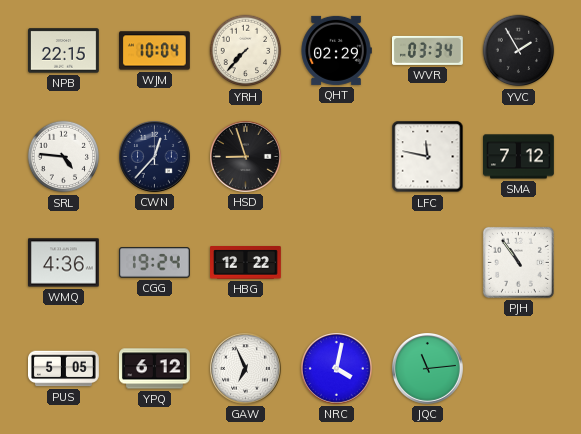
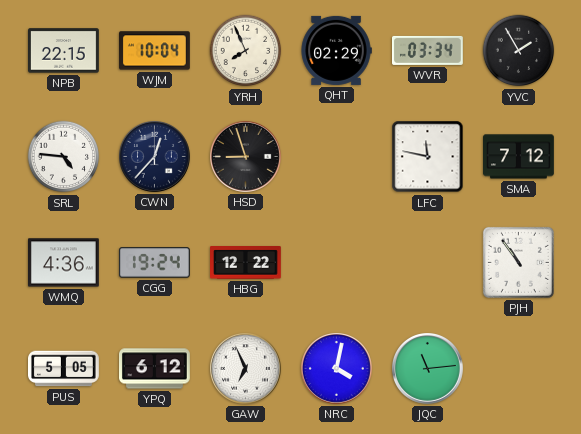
YRH: 7:37 -> 7:56 (246, 51)
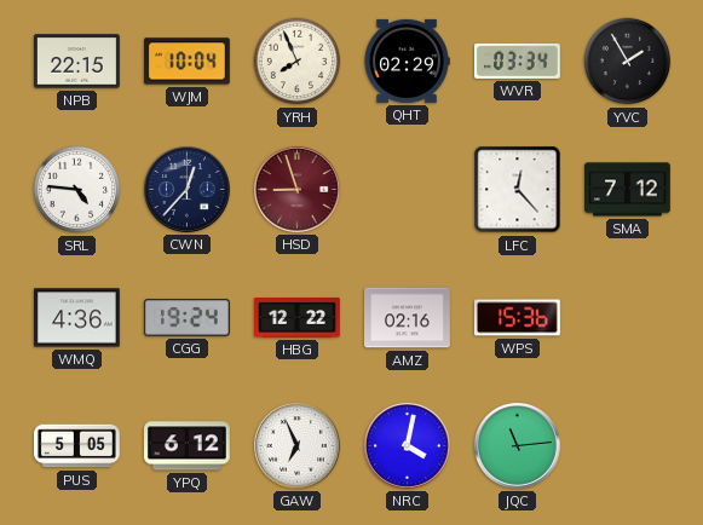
HSD dial: black -> burgundy (298, 190)
LFC: 11:47 -> 12:23 (518, 190)
AMZ: none -> 02:16 (408, 318)
WPS: none -> 15:36 (517, 318)
PJH: 10:54 -> none (518, 262)
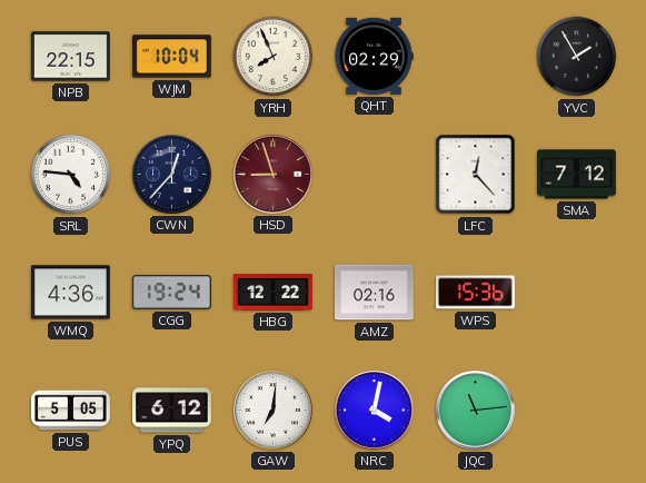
WVR: 03:34 -> none (518, 60)
GAW: 6:56 -> 7:01 (274, 411)
